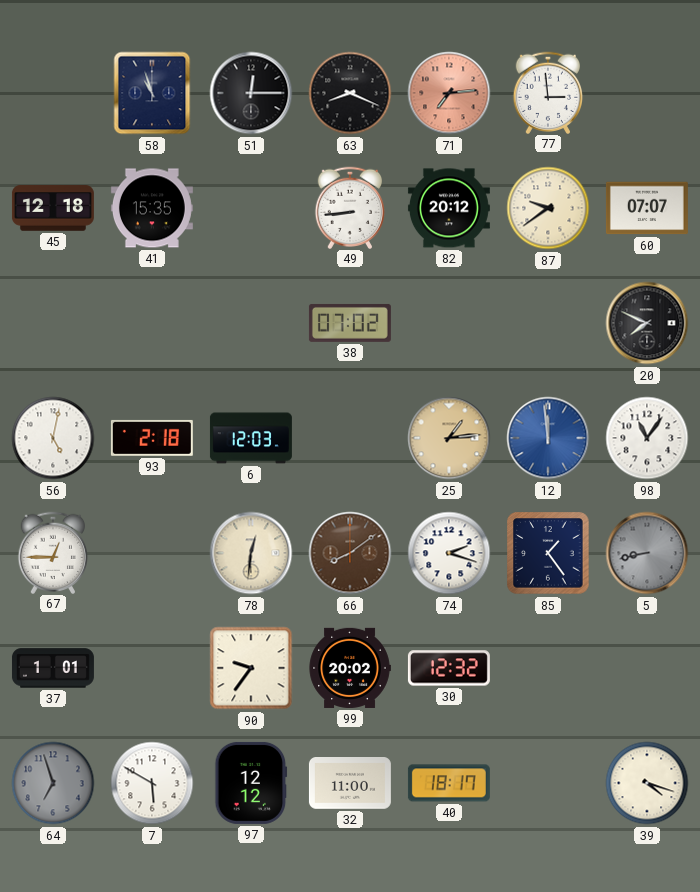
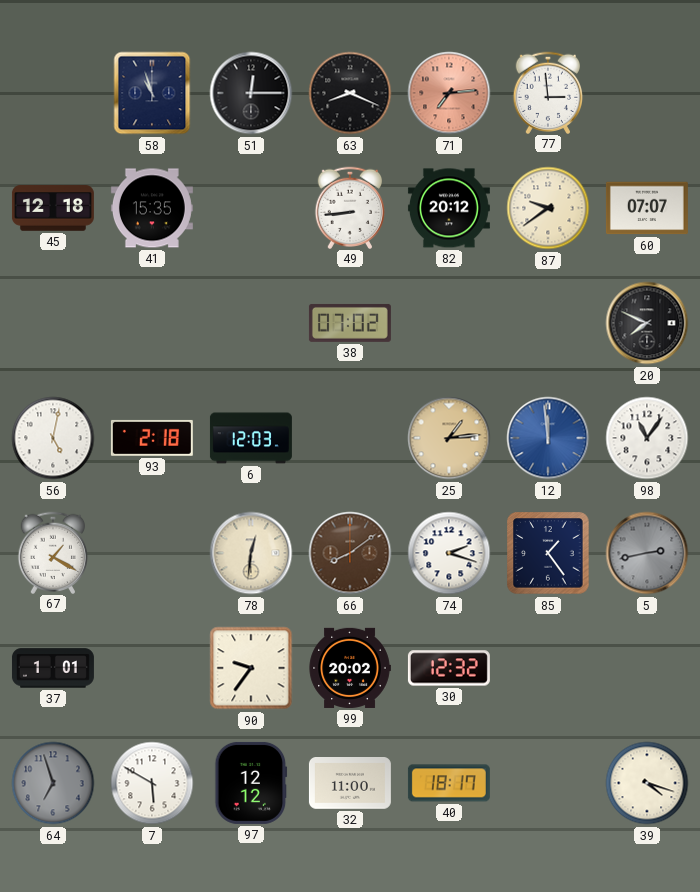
67: 12:45 -> 1:20 (53, 552)
5: 8:43 -> 2:43 (647, 553)
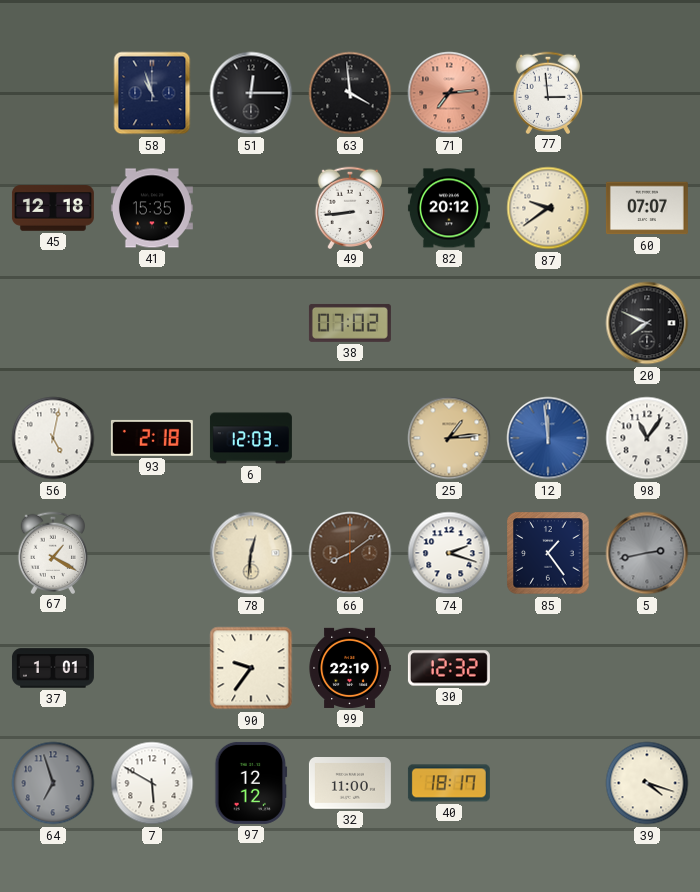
63: 8:19 -> 3:59 (350, 93)
99: 20:02 -> 22:19 (350, 668)
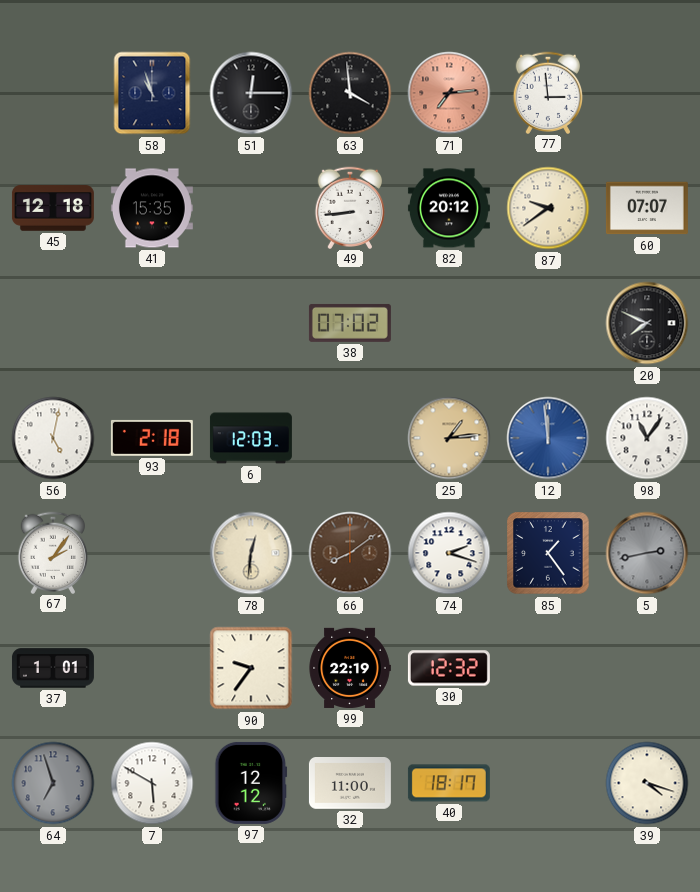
67: 1:20 -> 2:06 (53, 552)
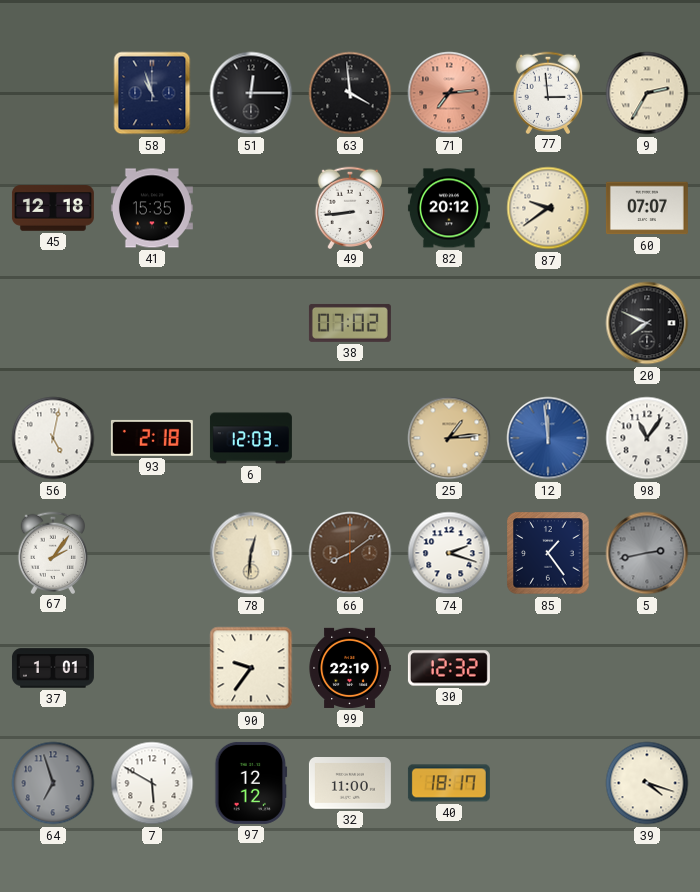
9: none -> 2:35 (647, 93)
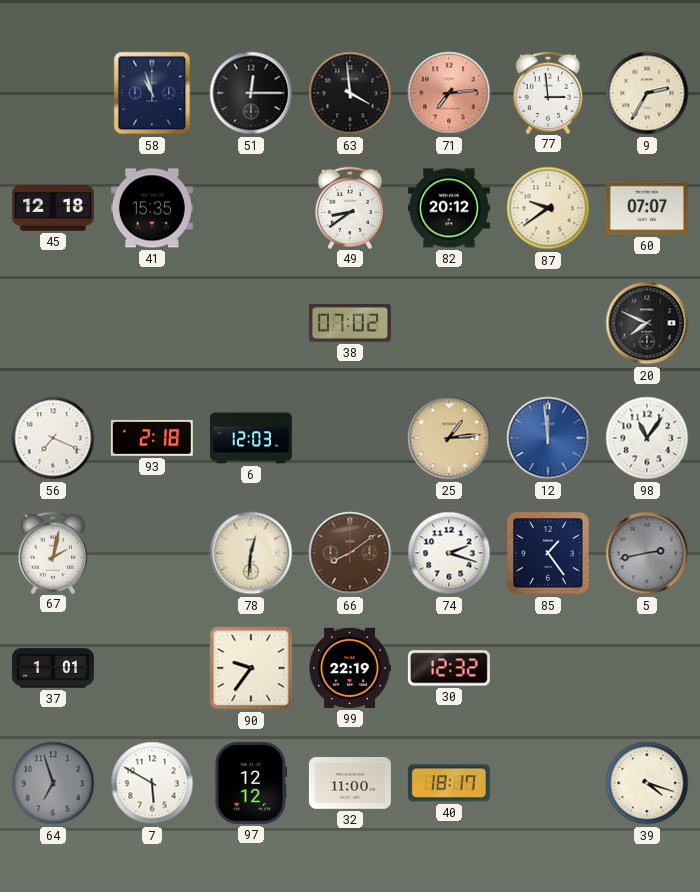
49: 8:44 -> 8:39 (350, 207)
56: 5:02 -> 7:19 (53, 438)
67: 2:06 -> 2:02 (53, 552)
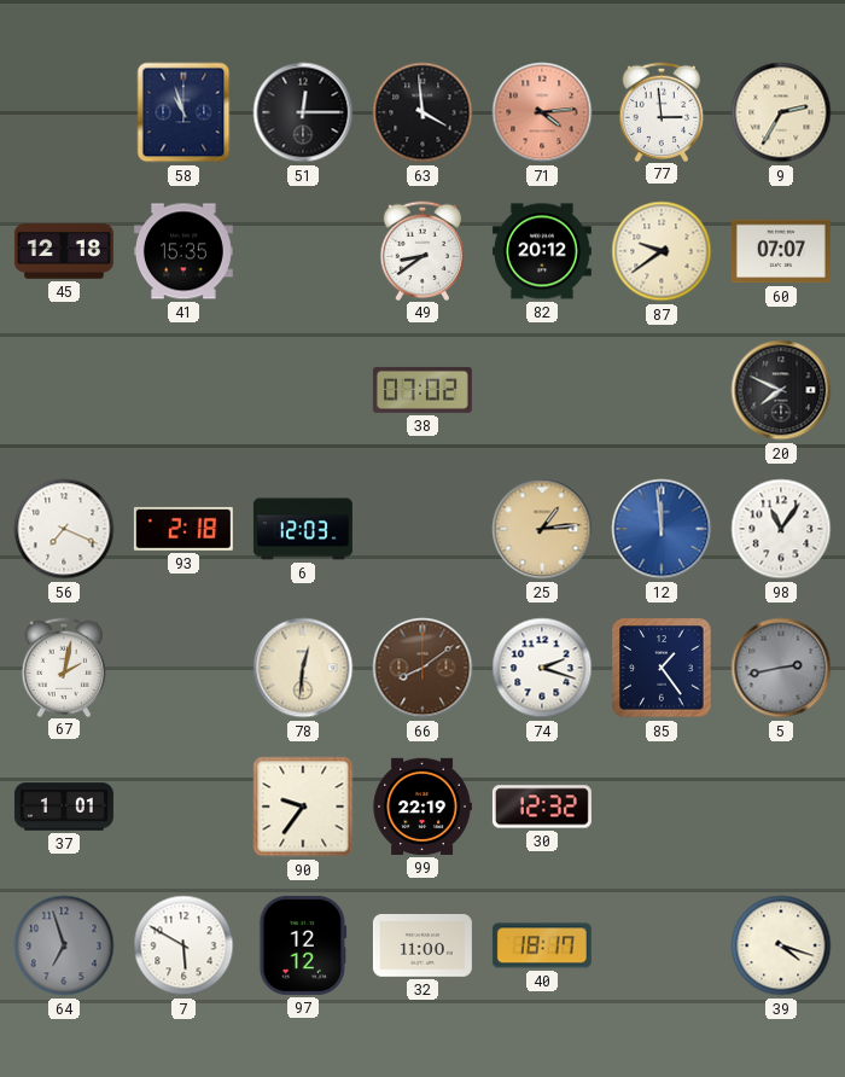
71: 7:14 -> 4:14 (542, 112)
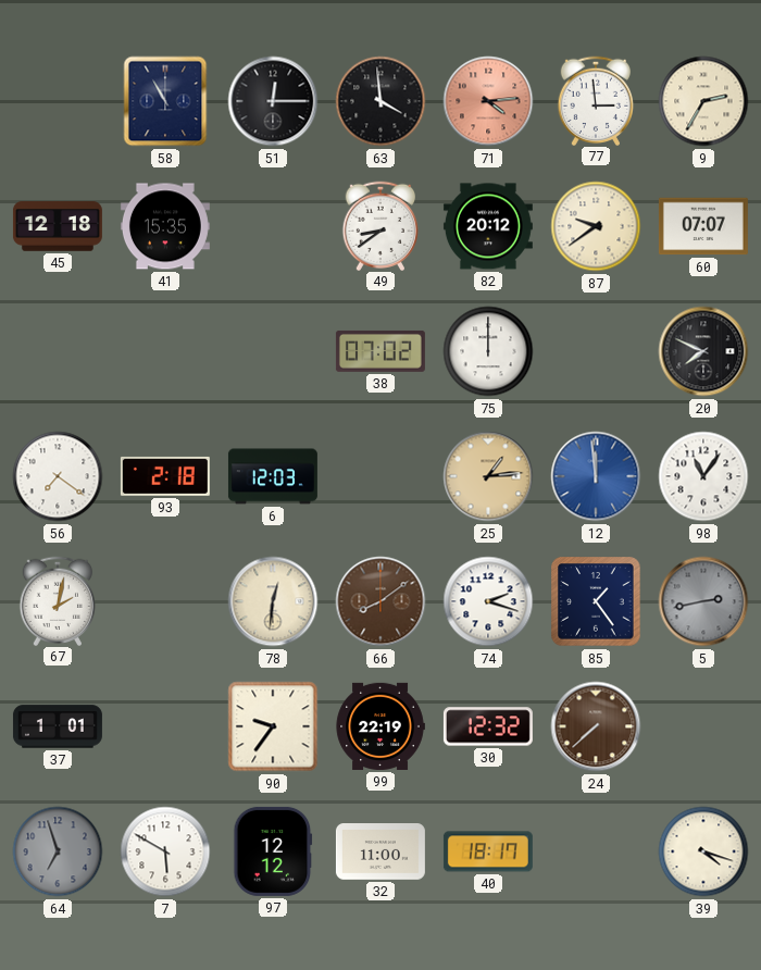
58: 10:57 -> 10:55 (165, 101)
75: none -> 12:00 (488, 351)
56: 7:19 -> 7:21 (58, 476)
24: none -> 7:38 (596, 726)
